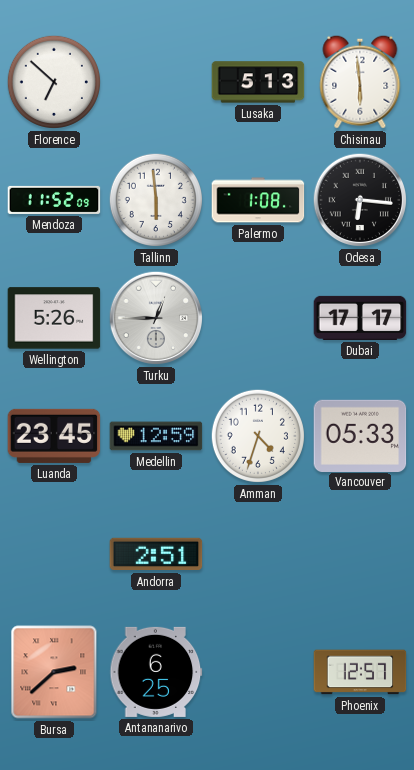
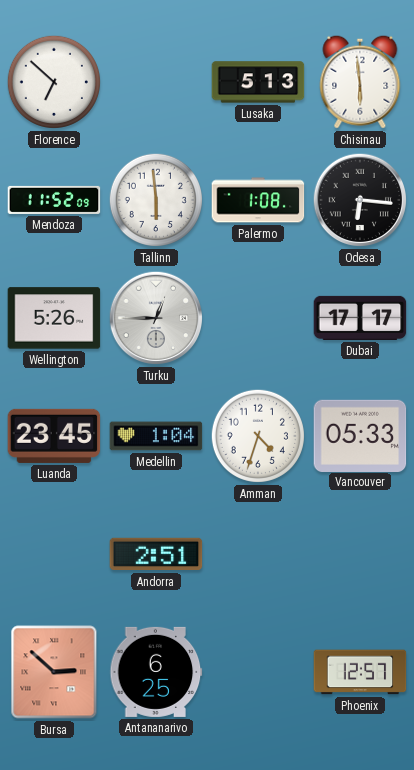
Medellin: 12:59 -> 1:04 (156, 436)
Bursa: 2:38 -> 2:52 (54, 672)
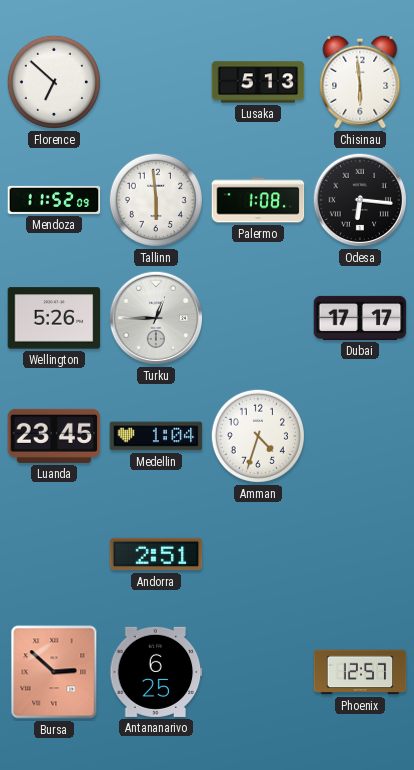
Vancouver: 05:33 -> none (360, 435)
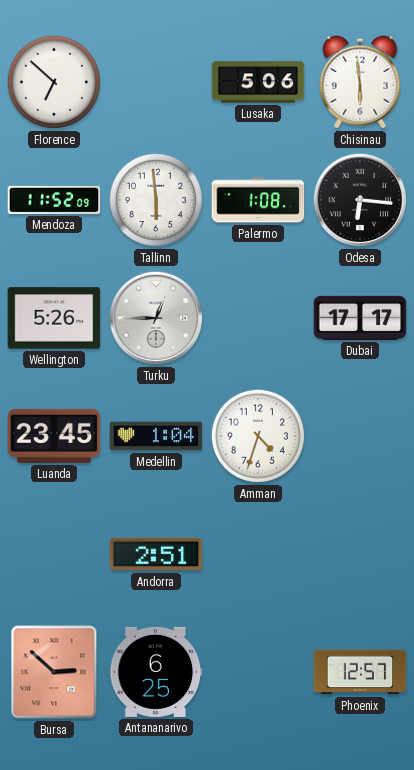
Lusaka: 5:13 -> 5:06 (258, 82)
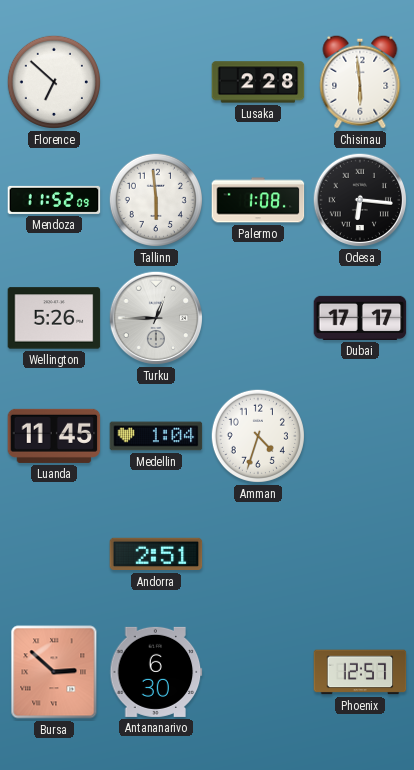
Lusaka: 5:06 -> 2:28 (258, 82)
Luanda: 23:45 -> 11:45 (54, 436)
Antananarivo: 6:25 -> 6:30 (156, 672)
